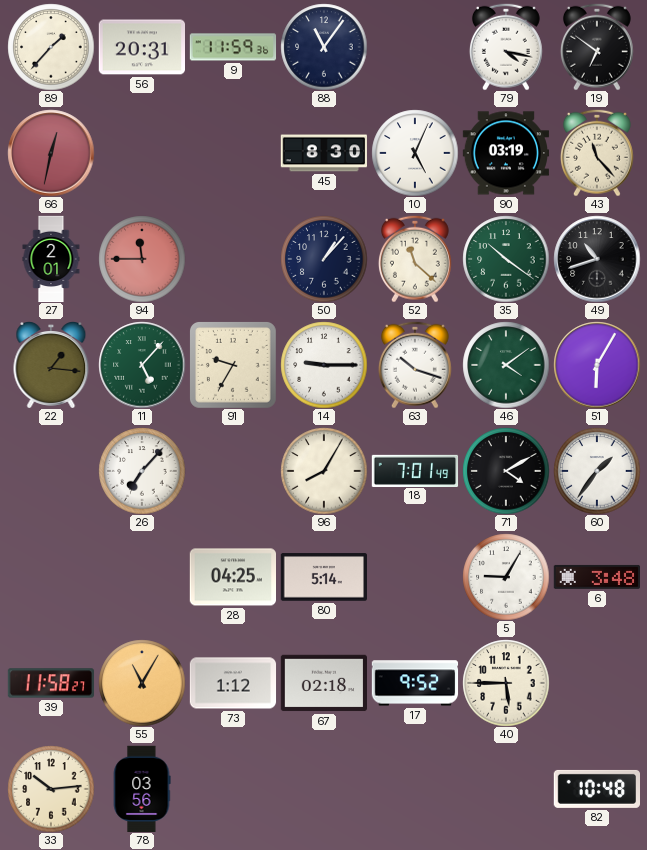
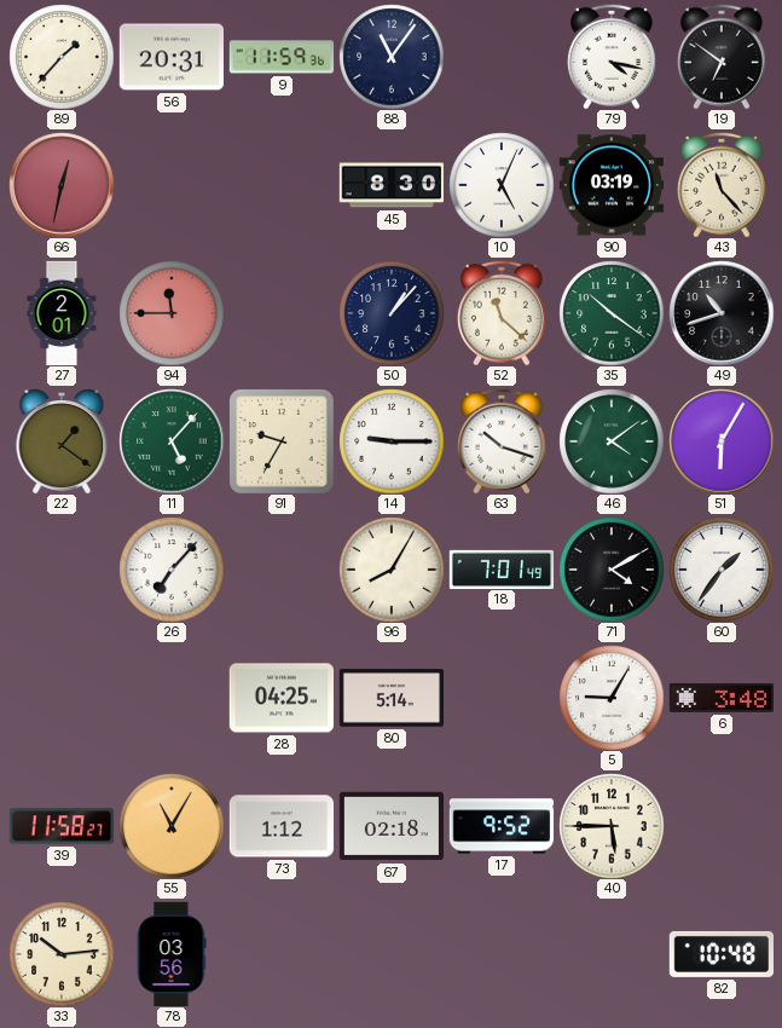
22: 1:16 -> 1:21 (62, 441)
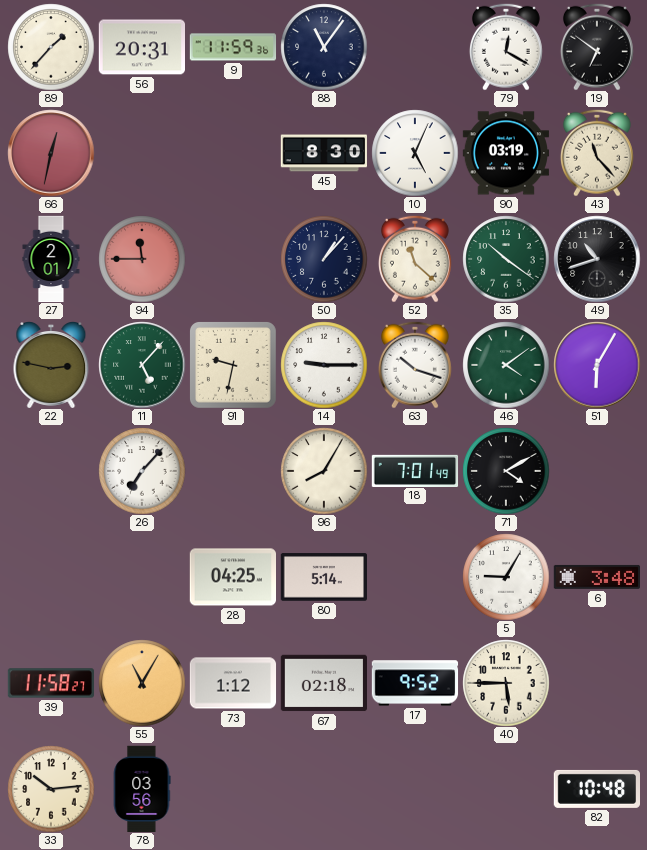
79: 4:17 -> 12:20 (506, 47)
22: 1:21 -> 2:47 (51, 365)
91: 9:35 -> 9:32 (233, 365)
60: 1:36 -> none (722, 570)
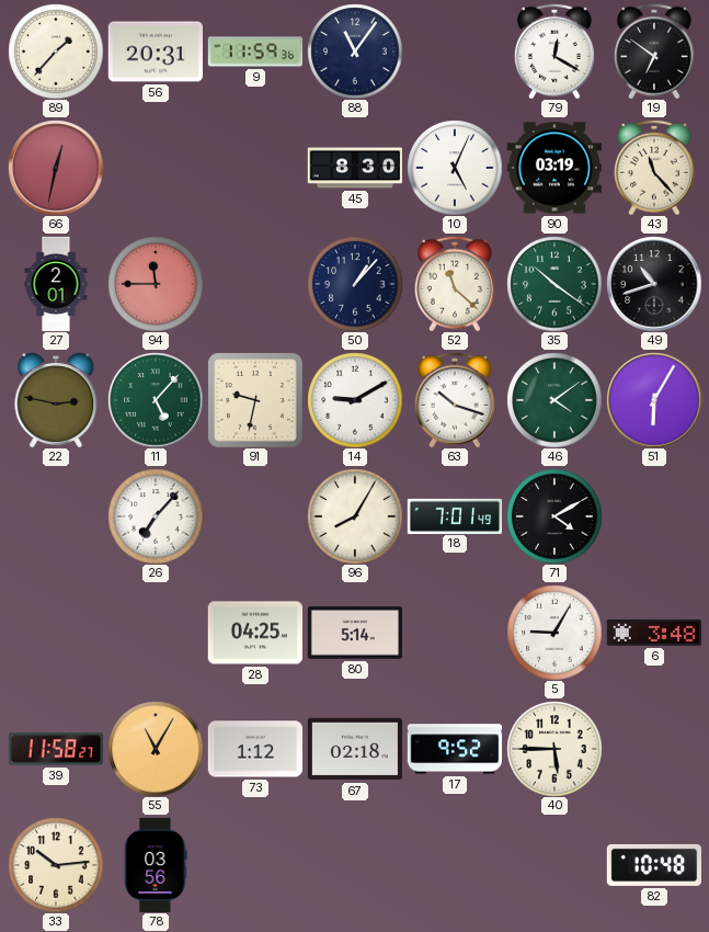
14: 9:15 -> 9:10 (355, 400)
